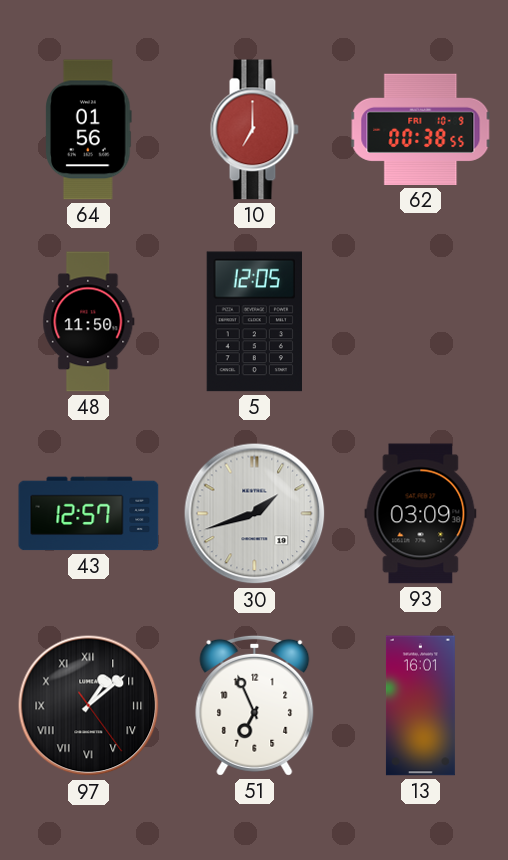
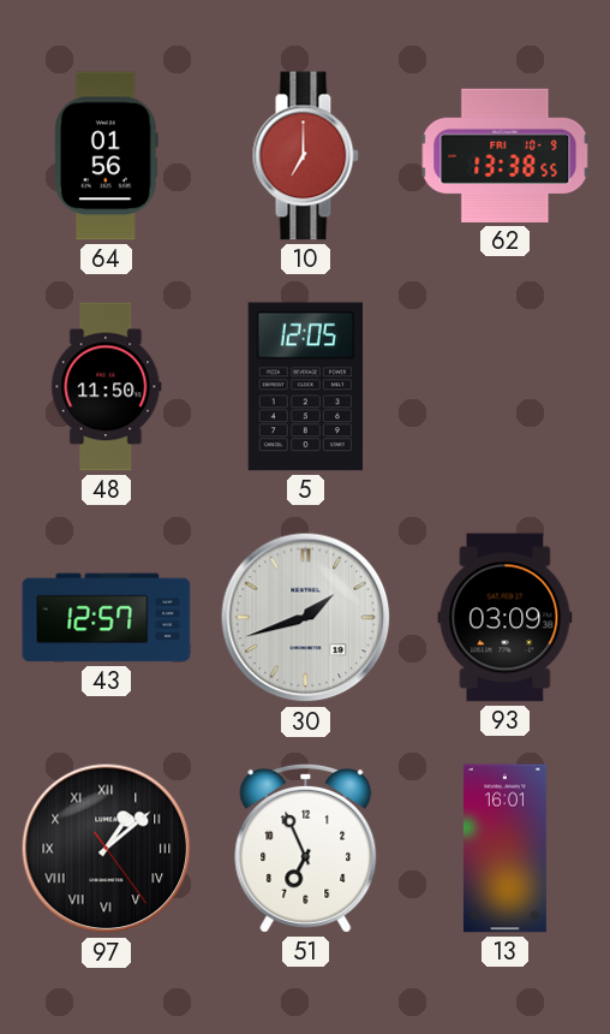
62: 00:38 -> 13:38 (506, 155)
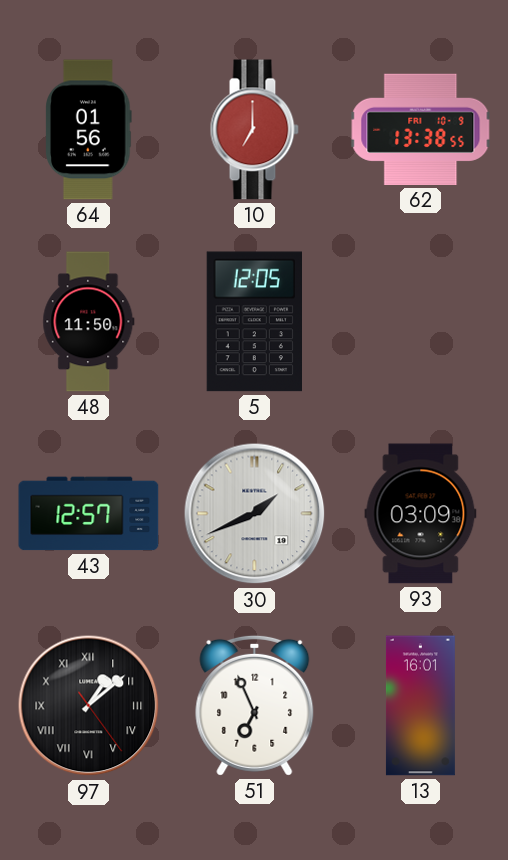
30: 1:42 -> 1:41 (255, 514)
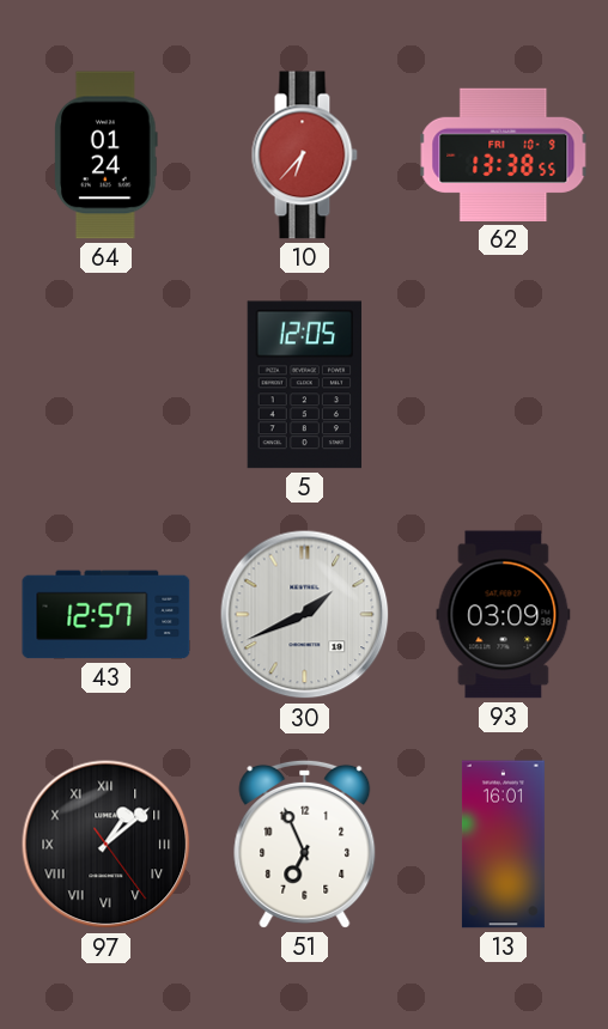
64: 01:56 -> 01:24 (107, 156)
10: 7:00 -> 6:37 (304, 156)
48: 11:50 -> none (89, 322)
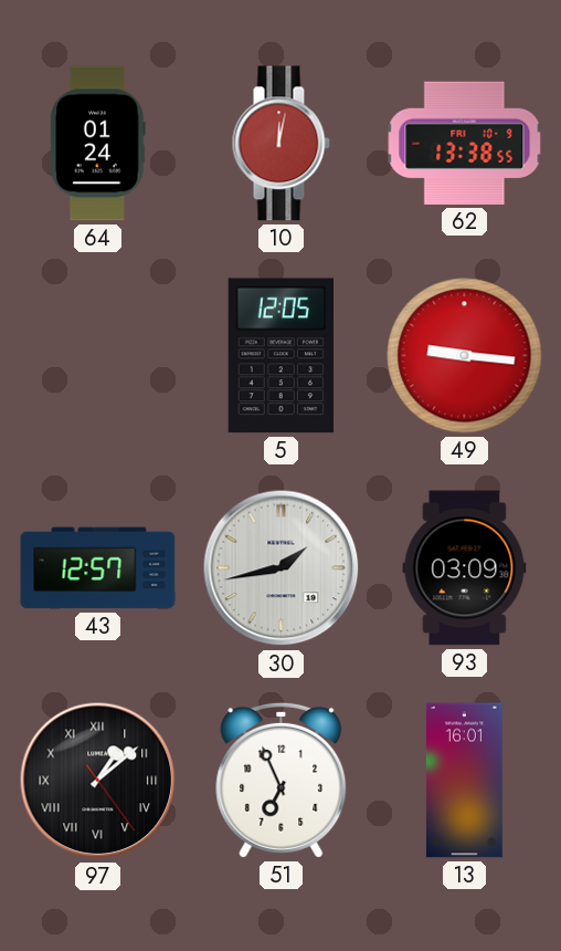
10: 6:37 -> 12:02 (280, 144)
49: none -> 9:16 (465, 356)
30: 1:41 -> 1:43 (282, 568)
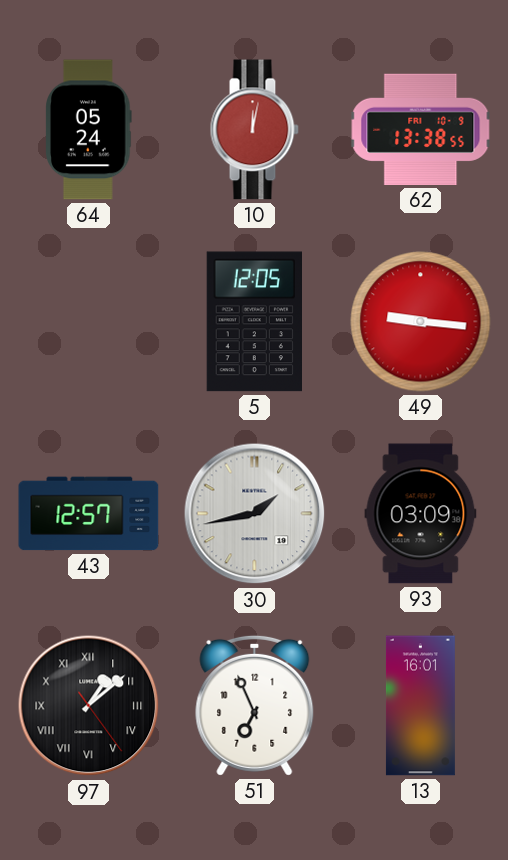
64: 01:24 -> 05:24 (89, 130)
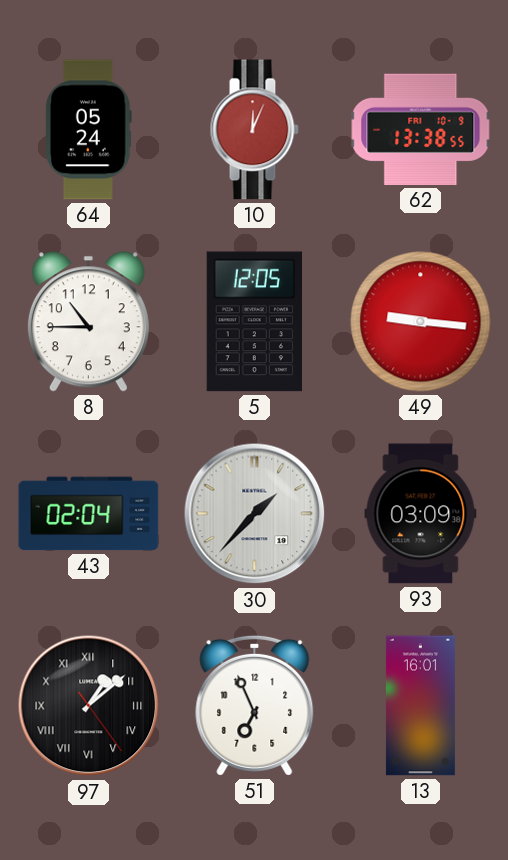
10: 12:02 -> 12:04 (254, 130)
8: none -> 10:45 (88, 322)
43: 12:57 -> 02:04 (89, 514)
30: 1:43 -> 1:37 (255, 514)
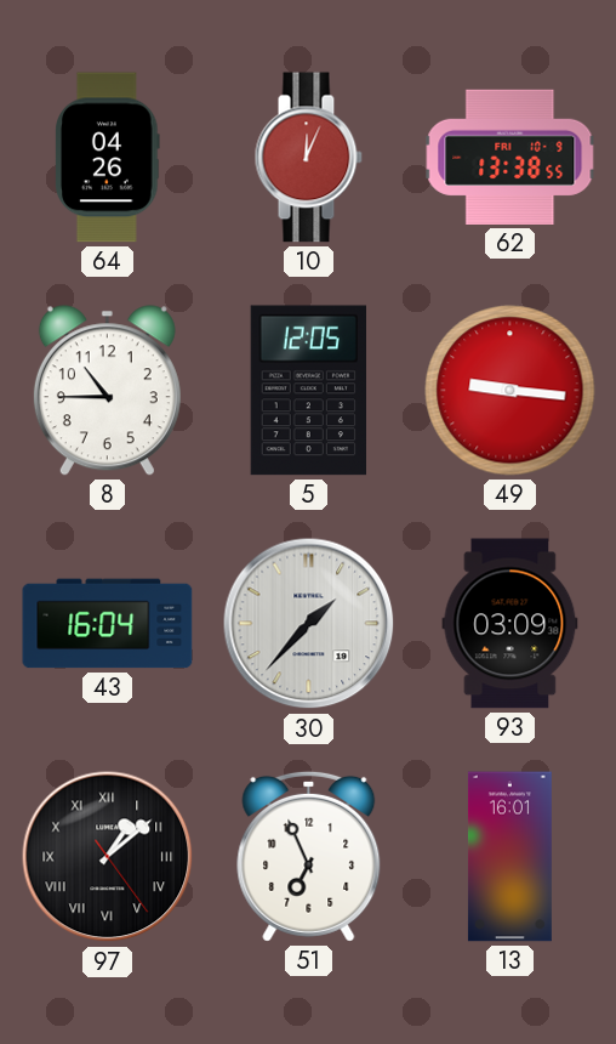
64: 05:24 -> 04:26 (108, 158)
43: 02:04 -> 16:04 (108, 624)
